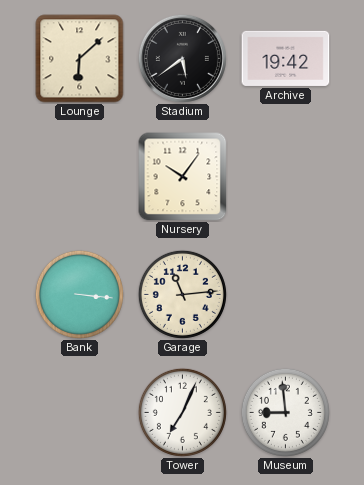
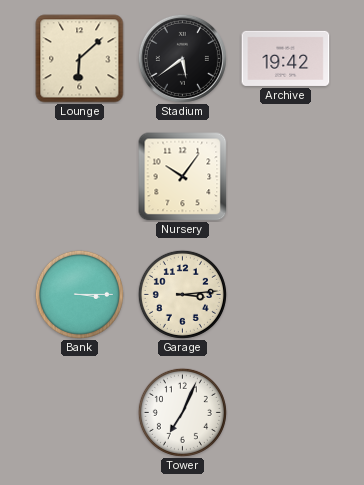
Bank: 3:16 -> 3:15 (79, 294)
Garage: 11:14 -> 3:14 (182, 294)
Museum: 8:59 -> none (285, 412)
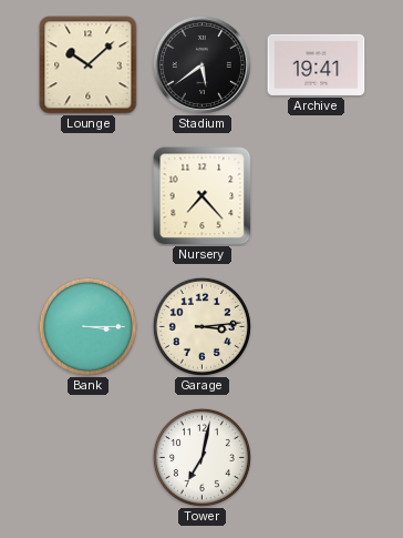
Lounge: 6:08 -> 10:08 (89, 65)
Archive: 19:42 -> 19:41 (317, 64)
Nursery: 10:06 -> 7:23 (203, 196)
Tower: 7:04 -> 7:02 (201, 457)
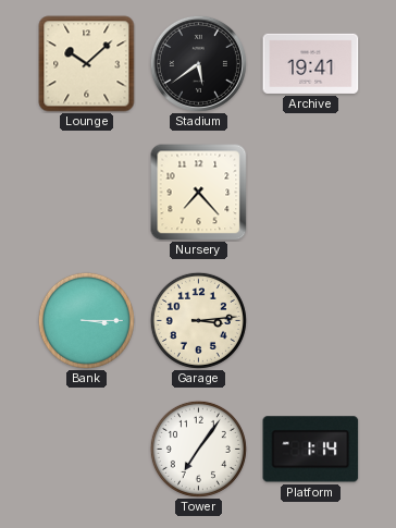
Tower: 7:02 -> 7:06 (198, 449)
Platform: none -> 1:14 (311, 450)
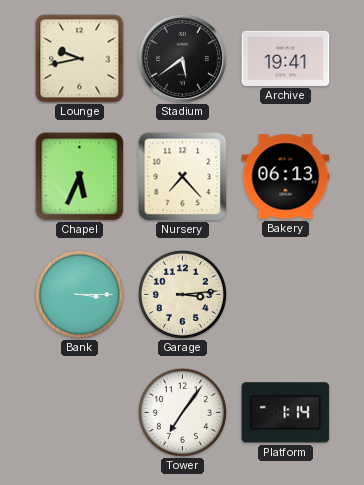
Lounge: 10:08 -> 9:43 (80, 59)
Chapel: none -> 5:34 (80, 177)
Bakery: none -> 06:13 (286, 177)
